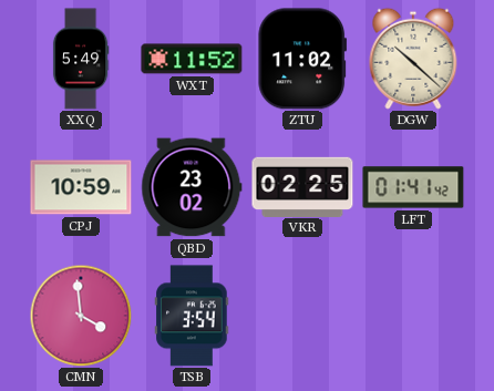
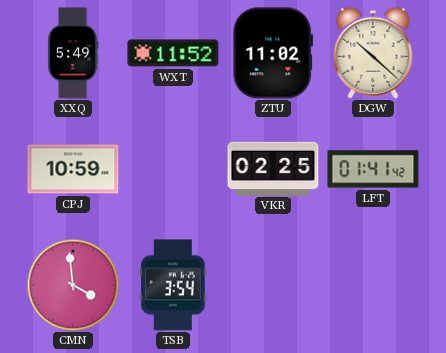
QBD: 23:02 -> none (192, 187)
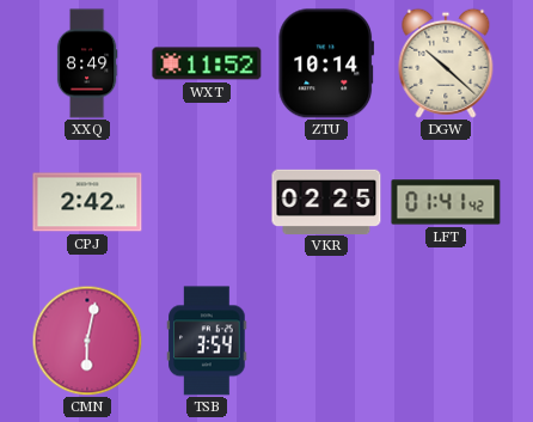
XXQ: 5:49 -> 8:49 (87, 63)
ZTU: 11:02 -> 10:14 (326, 63)
CPJ: 10:59 -> 2:42 (87, 202)
CMN: 3:59 -> 6:02 (87, 341)
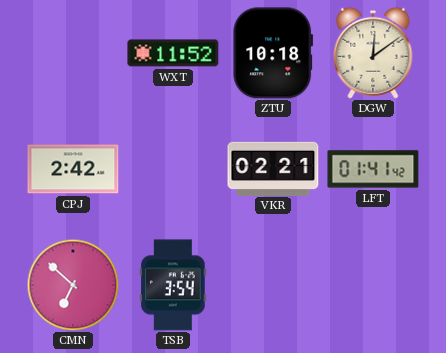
XXQ: 8:49 -> none (87, 63)
ZTU: 10:14 -> 10:18 (273, 53)
DGW: 10:22 -> 12:09 (373, 53)
VKR: 02:25 -> 02:21 (273, 168)
CMN: 6:02 -> 6:52 (73, 285)
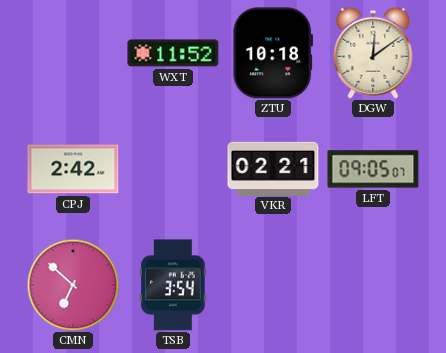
LFT: 01:41 -> 09:05 (373, 169)
